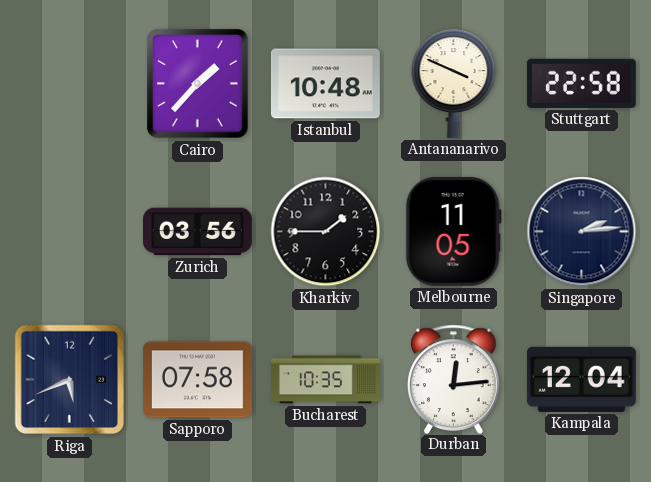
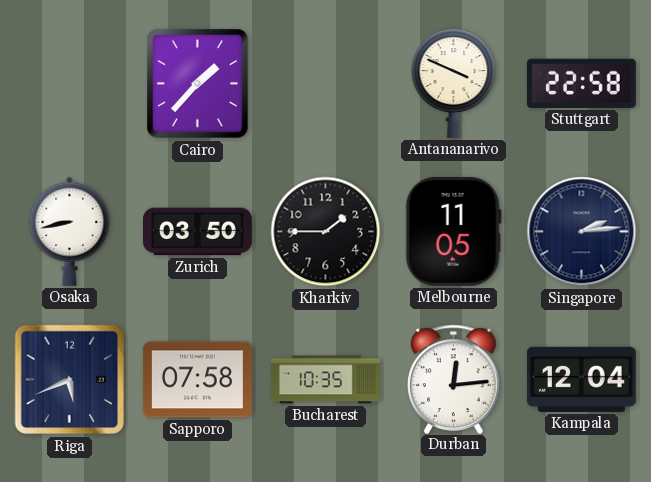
Istanbul: 10:48 -> none (325, 84)
Osaka: none -> 8:43 (70, 231)
Zurich: 03:56 -> 03:50 (197, 232)
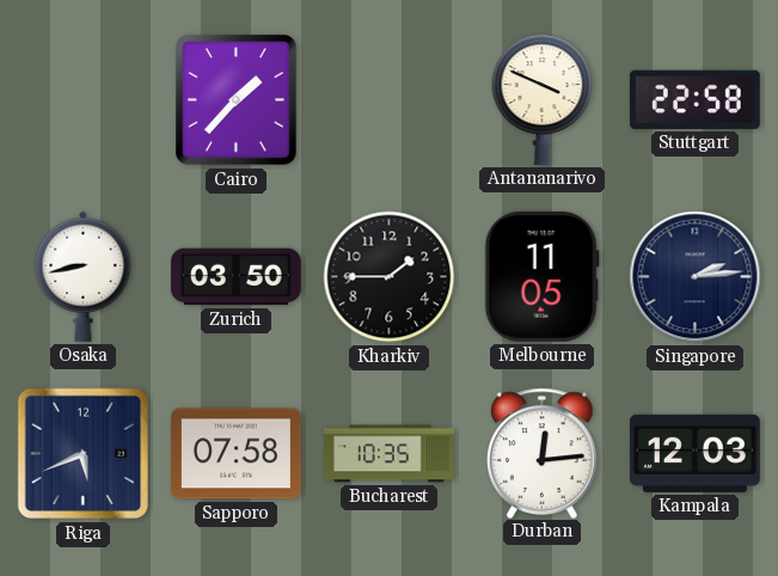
Kampala: 12:04 -> 12:03 (694, 453)
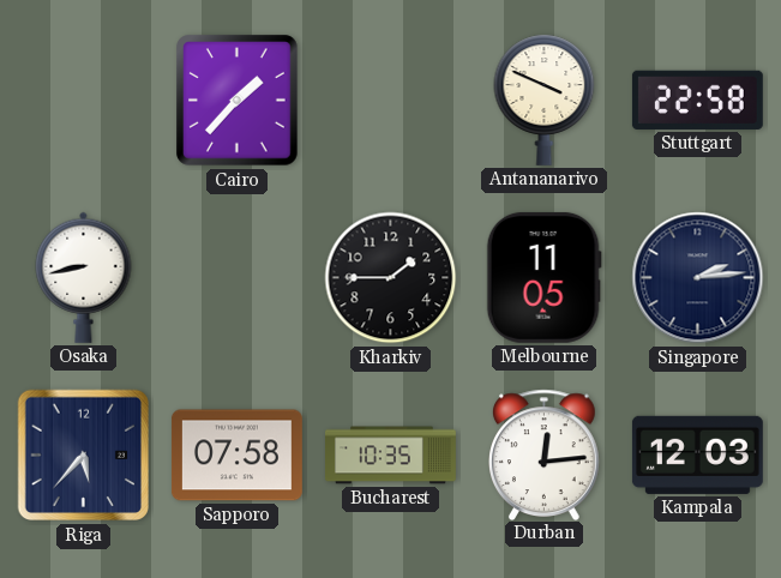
Zurich: 03:50 -> none (235, 277)
Riga: 5:41 -> 5:37 (84, 456)
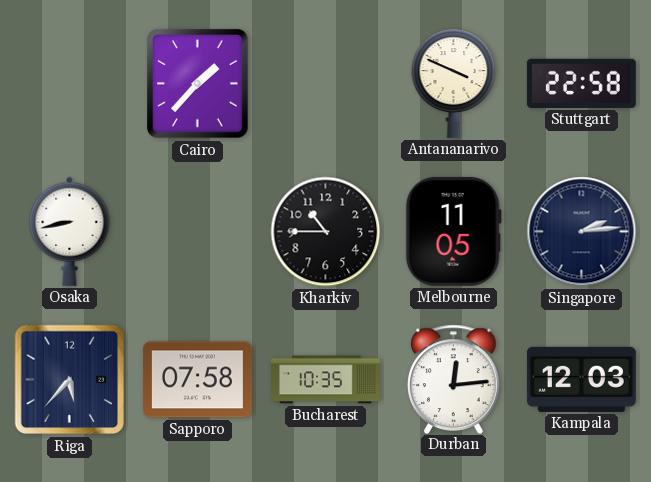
Kharkiv: 1:45 -> 10:45 (326, 232)
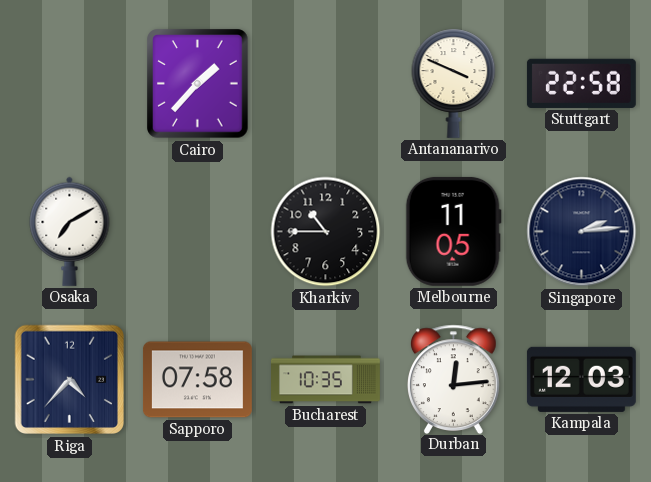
Osaka: 8:43 -> 7:10 (70, 231)
Riga: 5:37 -> 4:37 (70, 380)
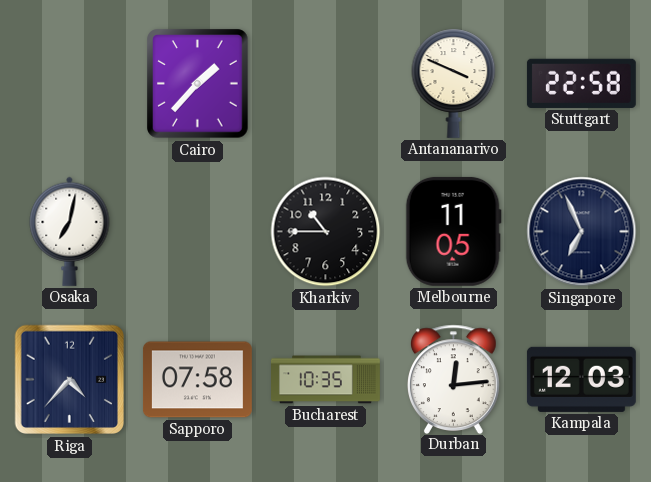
Osaka: 7:10 -> 7:02 (70, 231)
Singapore: 2:14 -> 6:56 (582, 232)
